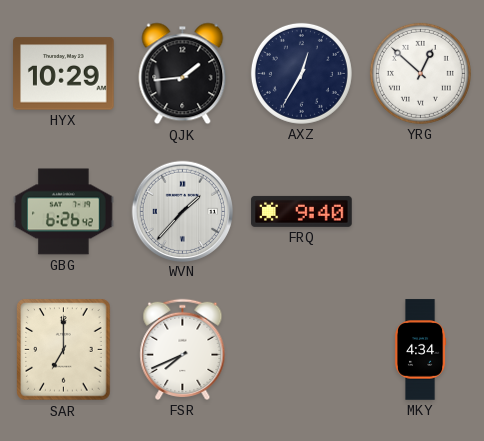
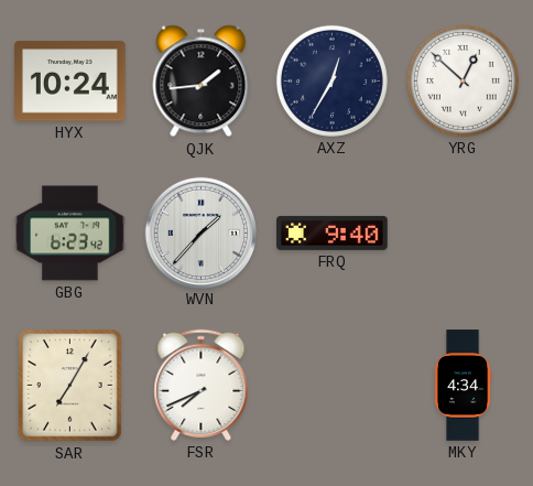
HYX: 10:29 -> 10:24 (70, 82)
GBG: 6:26 -> 6:23 (70, 234)
SAR: 7:00 -> 7:05 (70, 386)
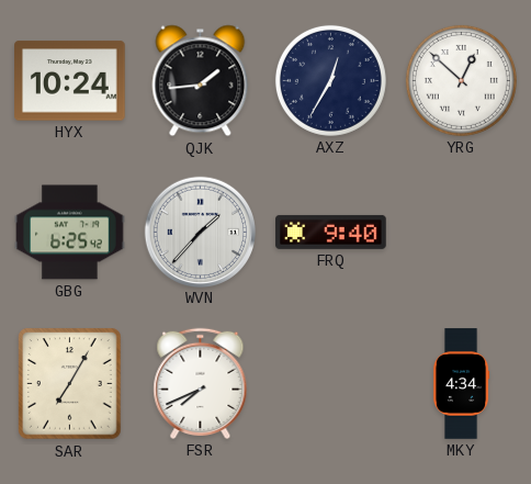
GBG: 6:23 -> 6:25 (70, 233)
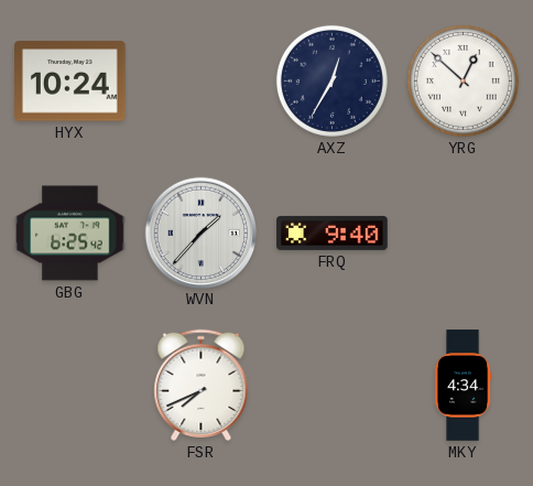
QJK: 1:44 -> none (201, 81)
SAR: 7:05 -> none (70, 384)
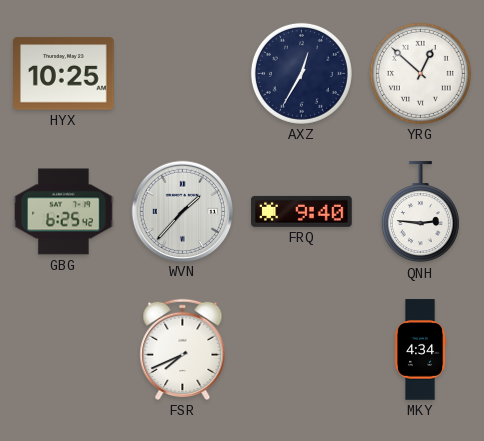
HYX: 10:24 -> 10:25 (64, 74)
QNH: none -> 2:46 (420, 212)
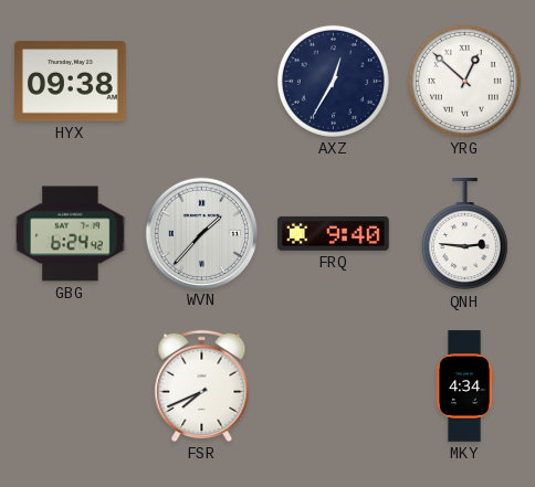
HYX: 10:25 -> 09:38 (71, 82)
GBG: 6:25 -> 6:24 (71, 234)
